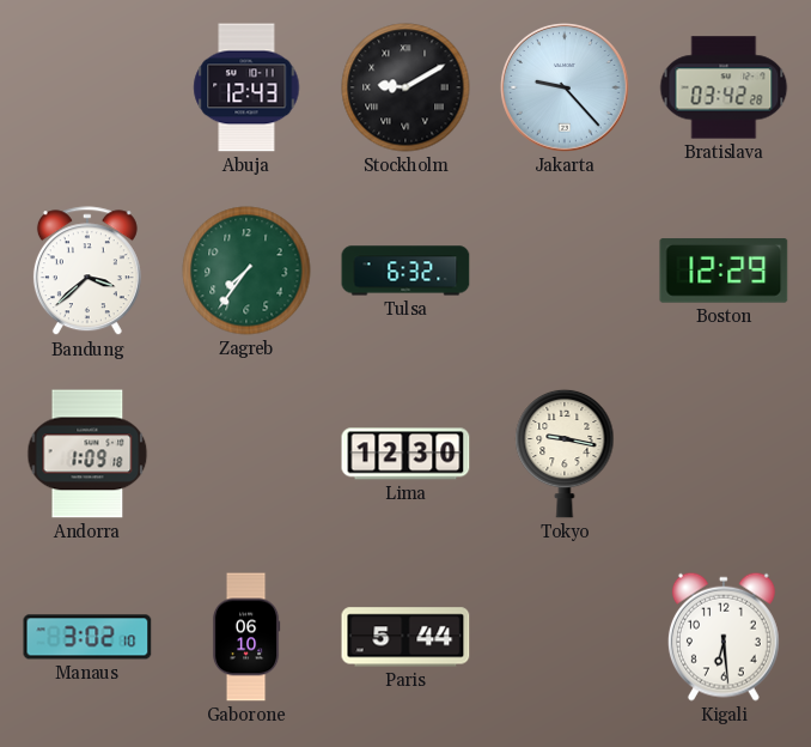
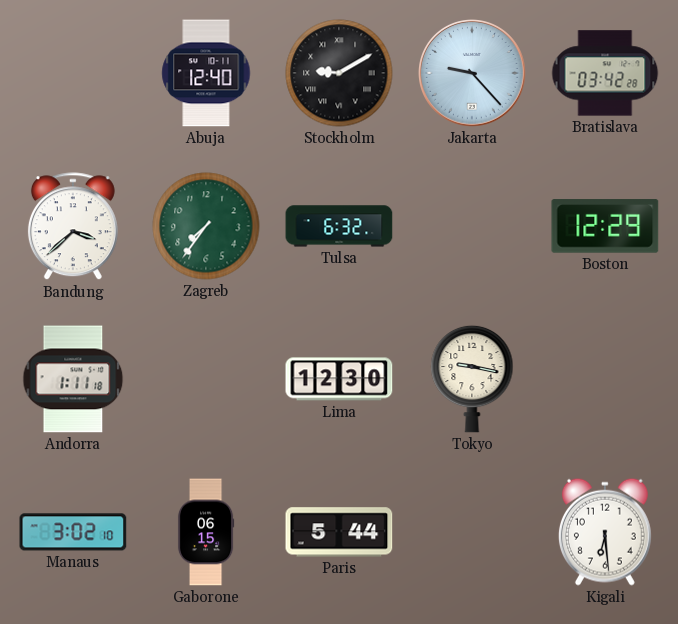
Abuja: 12:43 -> 12:40 (206, 73)
Andorra: 1:09 -> 1:11 (73, 379)
Gaborone: 06:10 -> 06:15 (206, 532)
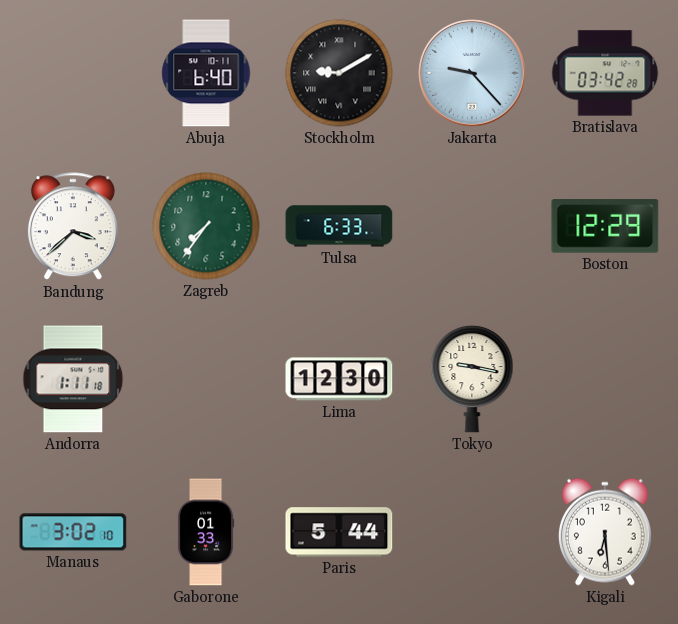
Abuja: 12:40 -> 6:40 (206, 73)
Tulsa: 6:32 -> 6:33 (339, 226)
Gaborone: 06:15 -> 01:33 (206, 532)
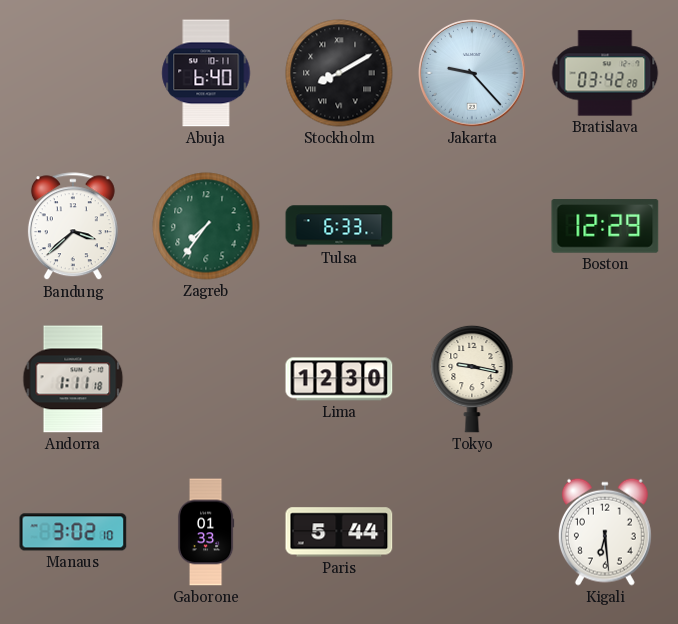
Stockholm: 9:10 -> 8:10 (339, 73)
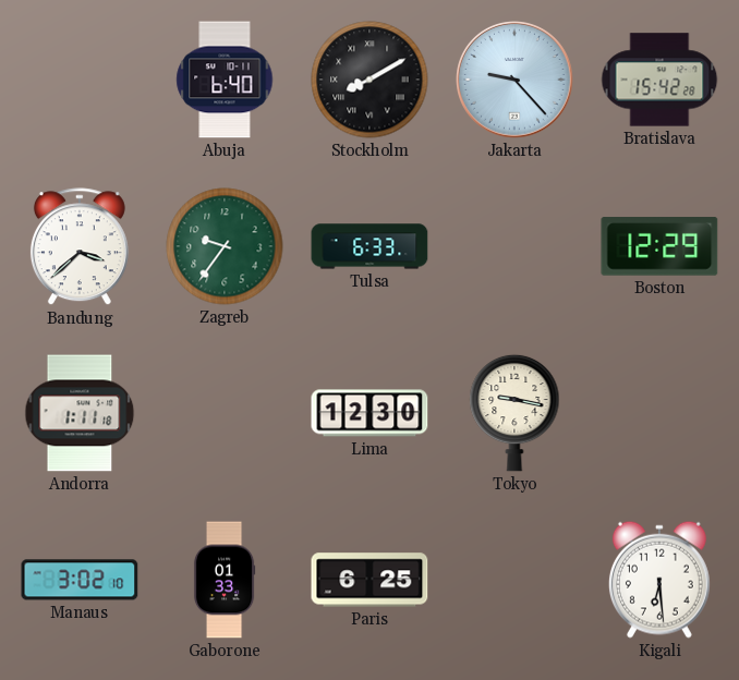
Bratislava: 03:42 -> 15:42 (659, 80)
Zagreb: 7:36 -> 9:36 (225, 246)
Paris: 5:44 -> 6:25 (370, 580)
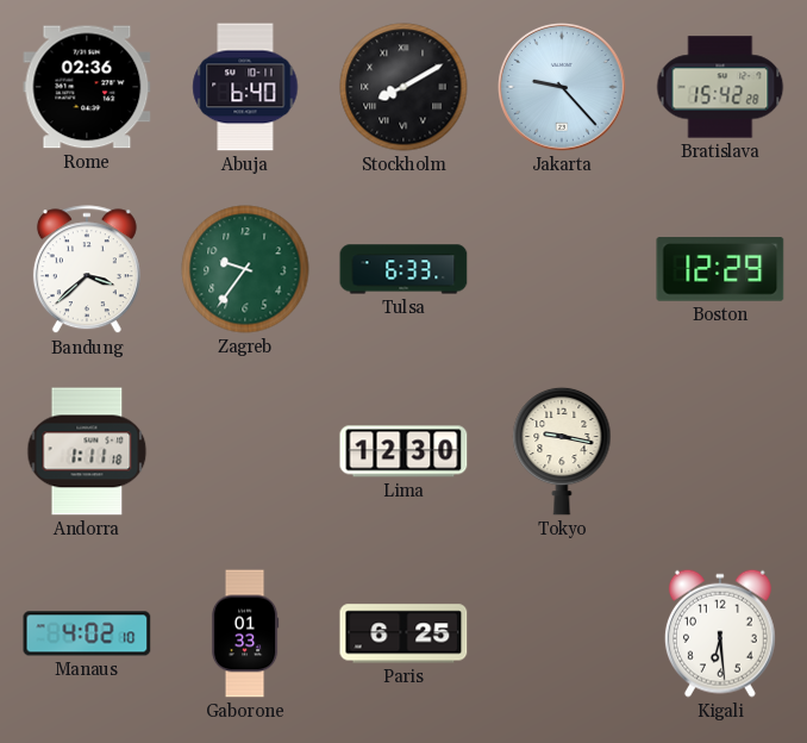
Rome: none -> 02:36 (87, 87)
Manaus: 3:02 -> 4:02 (87, 633)
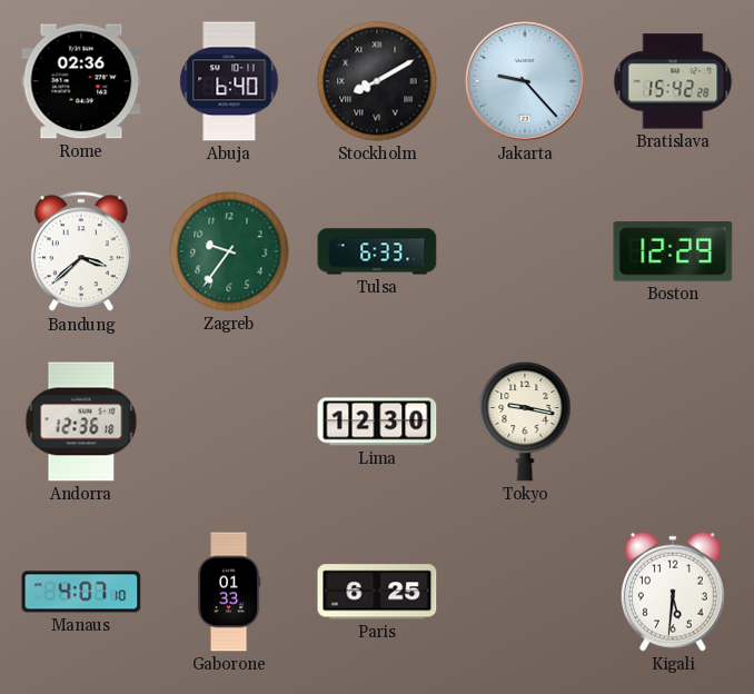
Andorra: 1:11 -> 12:36 (81, 422)
Manaus: 4:02 -> 4:07 (81, 592)
Kigali: 6:29 -> 5:31 (673, 592)
